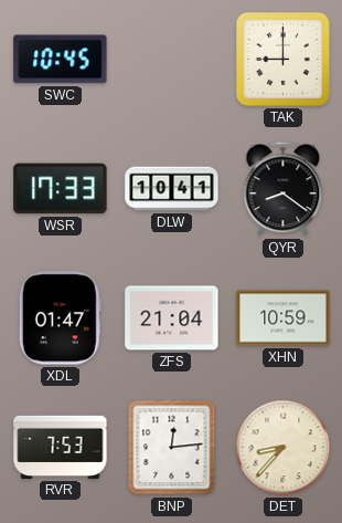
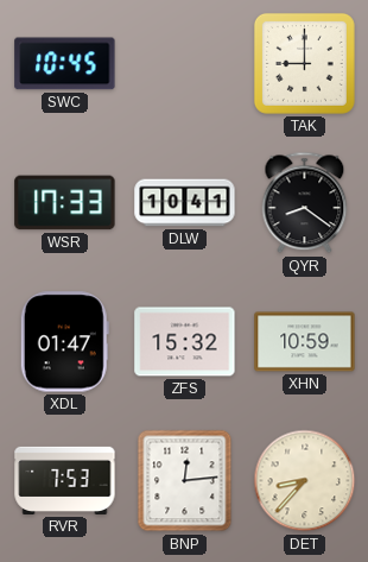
ZFS: 21:04 -> 15:32 (185, 342)
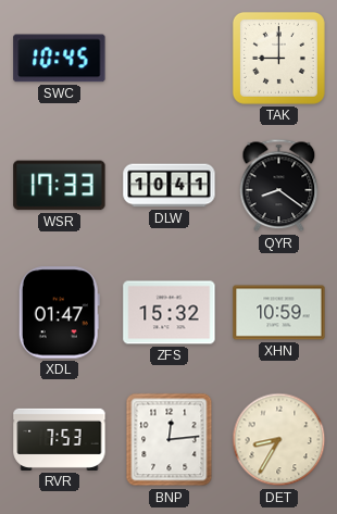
DET: 8:37 -> 8:35 (279, 440)
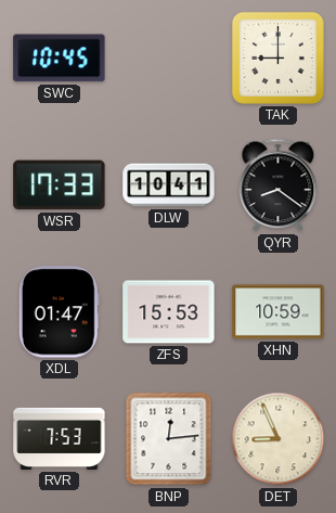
ZFS: 15:32 -> 15:53 (169, 312)
DET: 8:35 -> 8:56 (279, 439)
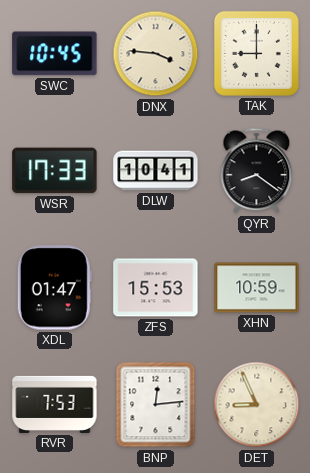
DNX: none -> 3:46 (156, 54)
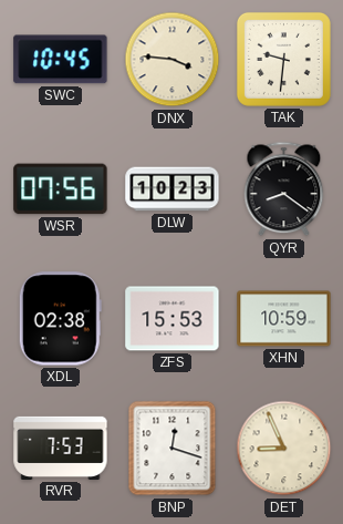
TAK: 9:00 -> 9:31 (283, 59)
WSR: 17:33 -> 07:56 (61, 189)
DLW: 10:41 -> 10:23 (173, 189)
XDL: 01:47 -> 02:38 (60, 319)
BNP: 12:14 -> 12:18 (173, 449)
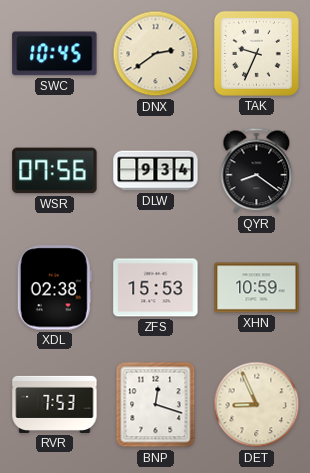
DNX: 3:46 -> 2:39 (156, 54)
TAK: 9:31 -> 9:34 (256, 53)
DLW: 10:23 -> 9:34 (156, 171)
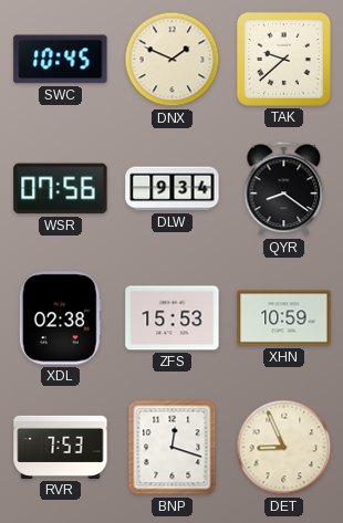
DNX: 2:39 -> 1:49 (173, 60)
TAK: 9:34 -> 9:38 (283, 59)
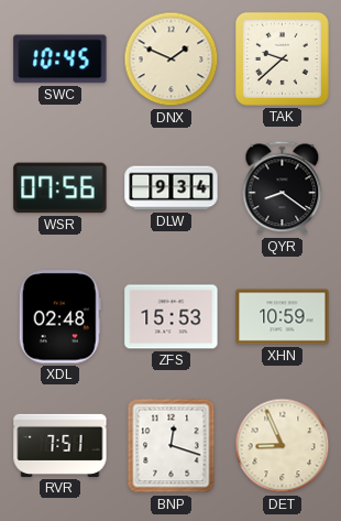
XDL: 02:38 -> 02:48 (59, 317)
RVR: 7:53 -> 7:51 (61, 445)
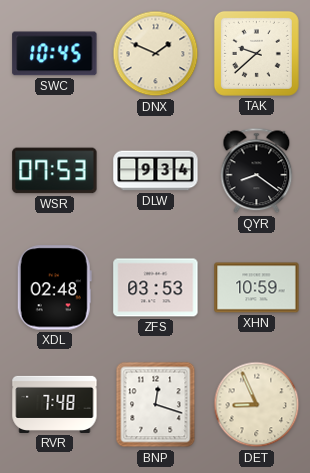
WSR: 07:56 -> 07:53 (55, 171)
ZFS: 15:53 -> 03:53 (156, 288)
RVR: 7:51 -> 7:48 (55, 404)
